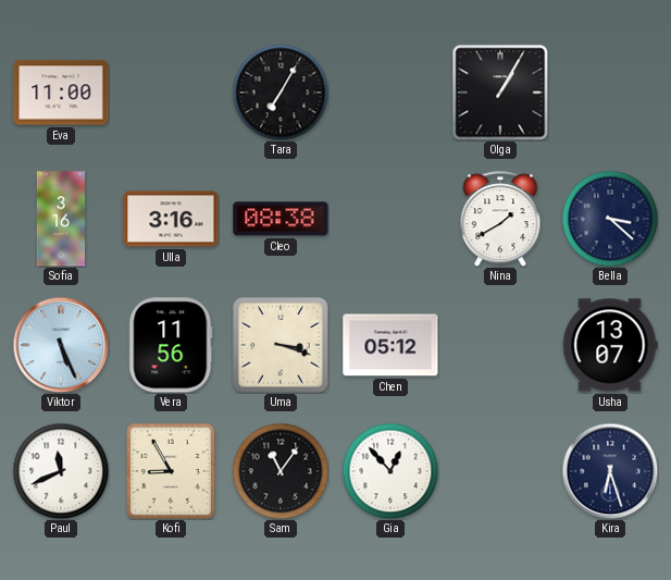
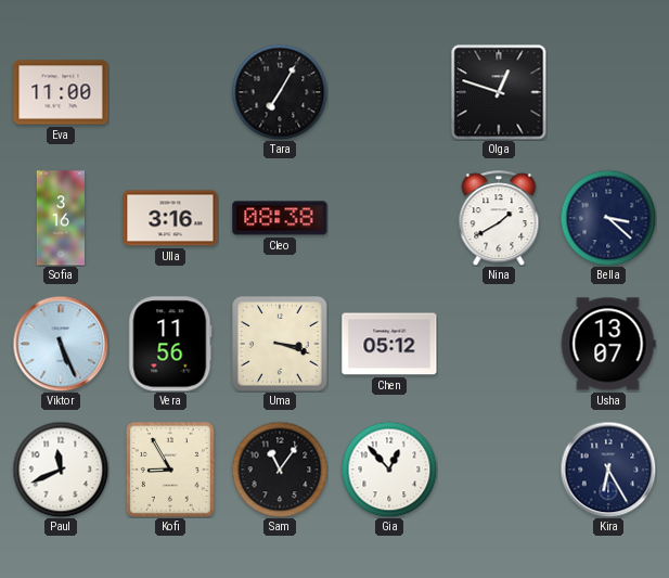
Olga: 1:05 -> 12:48 (499, 92)
Kira: 6:27 -> 6:25 (608, 470)
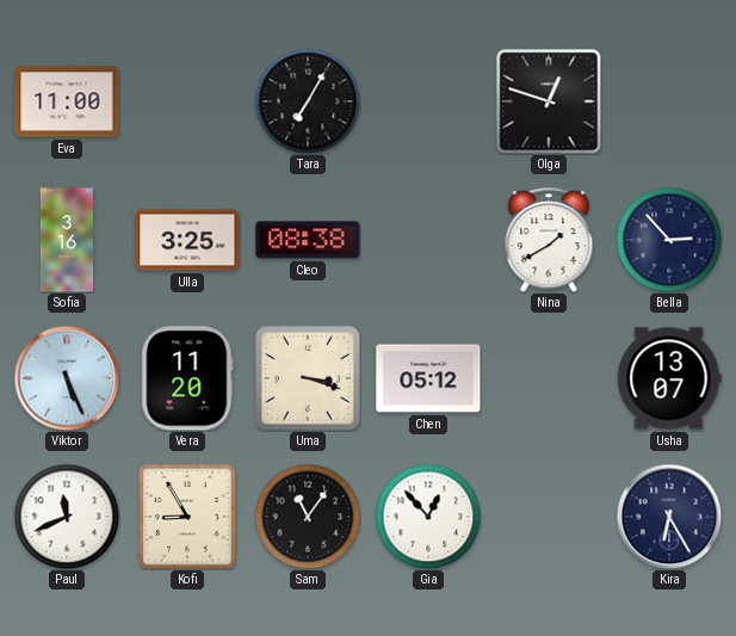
Ulla: 3:16 -> 3:25 (187, 240)
Bella: 3:22 -> 2:53 (669, 240)
Vera: 11:56 -> 11:20 (187, 378)
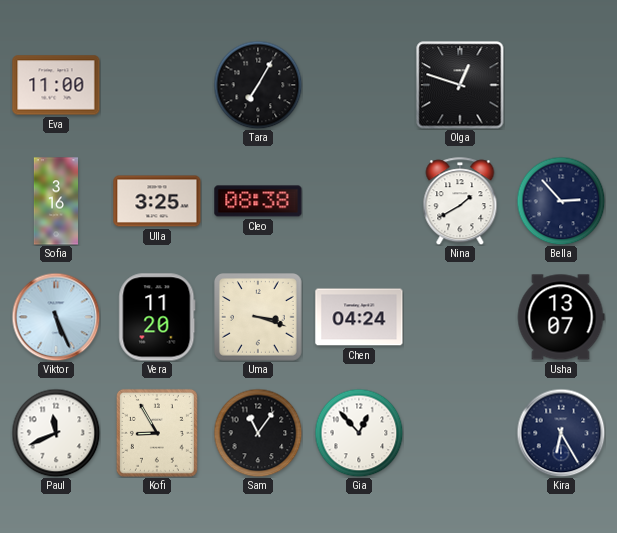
Chen: 05:12 -> 04:24 (359, 317)
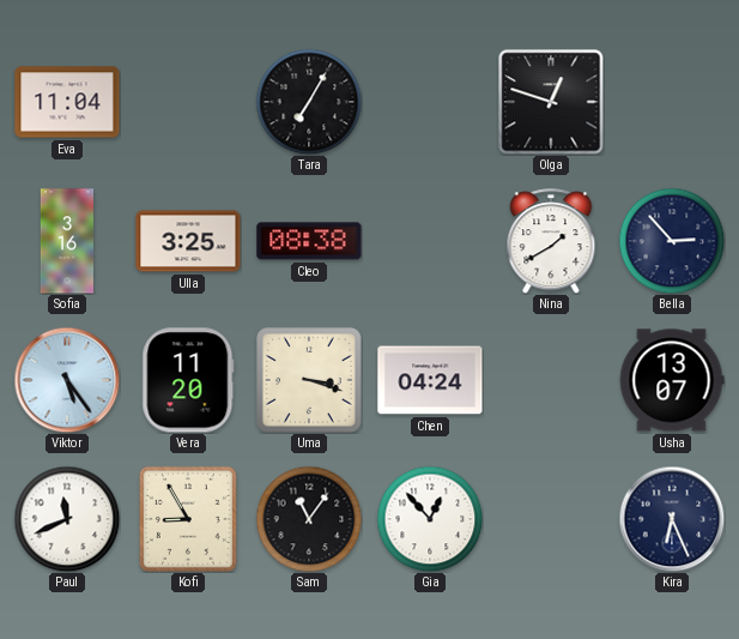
Eva: 11:00 -> 11:04 (67, 102)
Viktor: 5:26 -> 5:24 (67, 380)
Kira: 6:25 -> 6:26 (672, 519)
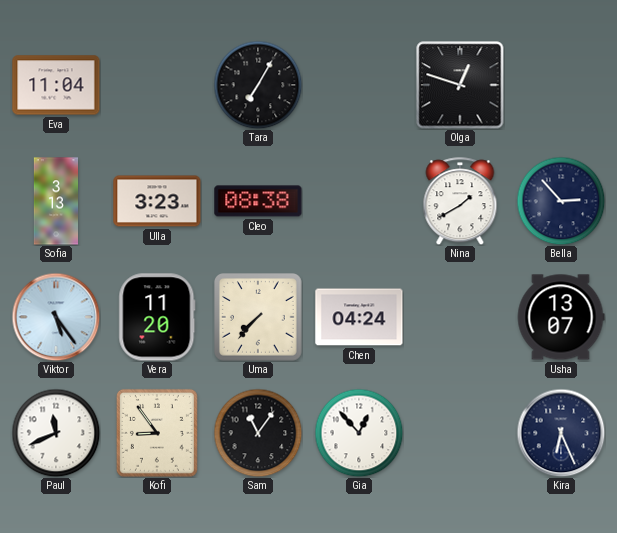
Sofia: 3:16 -> 3:13 (55, 201)
Ulla: 3:25 -> 3:23 (157, 201)
Uma: 3:18 -> 7:37 (259, 318)
Kofi: 8:55 -> 8:54 (157, 433)
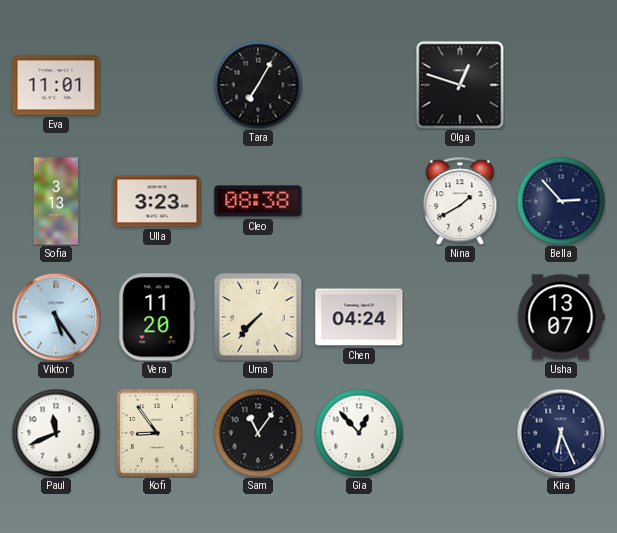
Eva: 11:04 -> 11:01 (56, 85)
